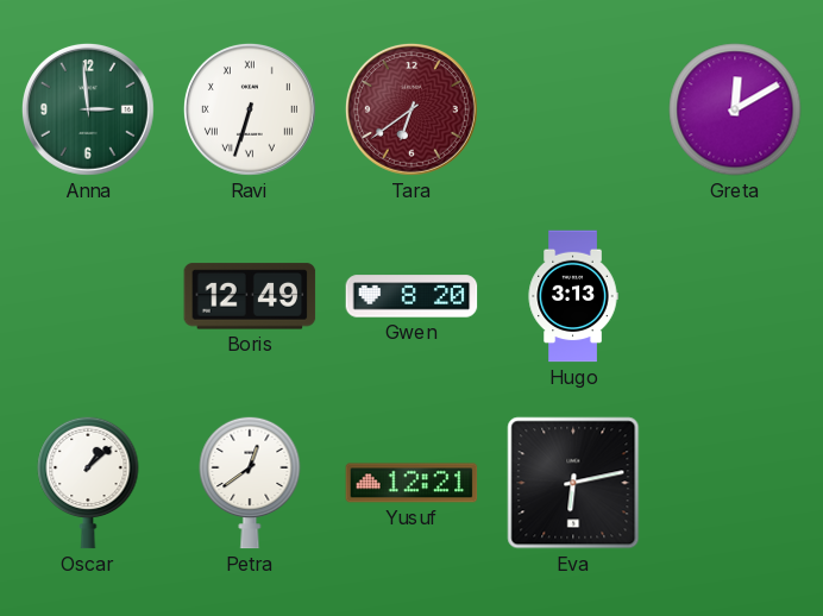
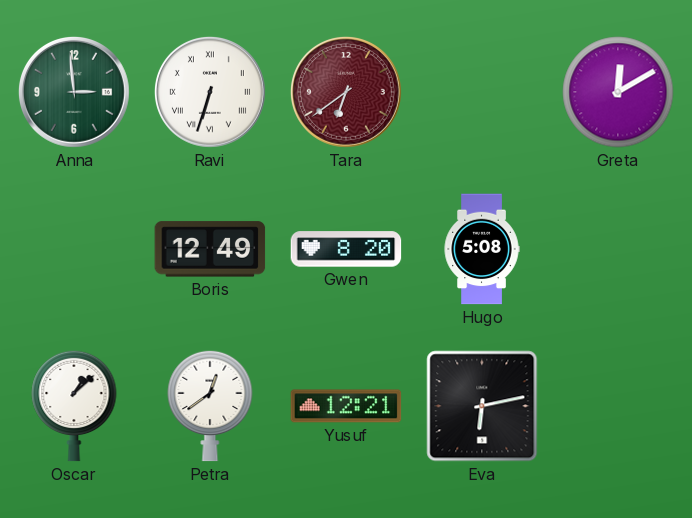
Hugo: 3:13 -> 5:08 (482, 249)
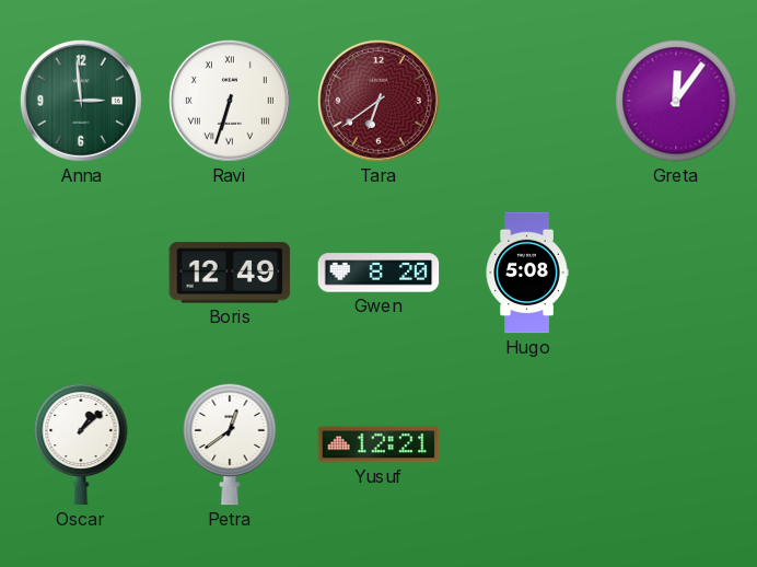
Greta: 12:10 -> 12:06 (676, 101)
Eva: 6:13 -> none (482, 406)
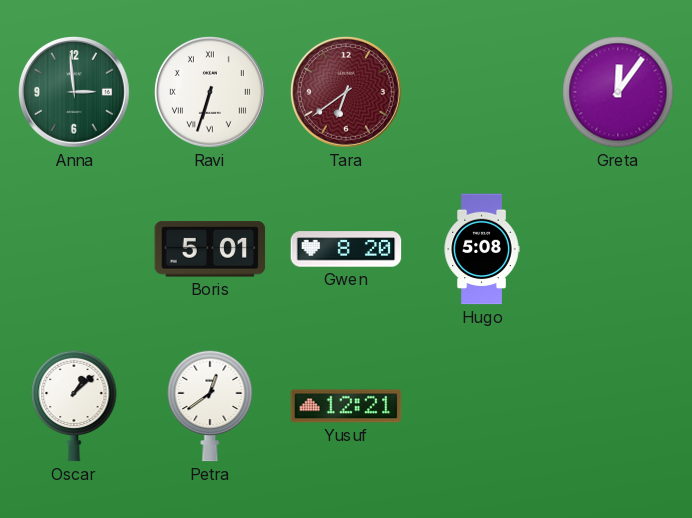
Boris: 12:49 -> 5:01 (210, 249)
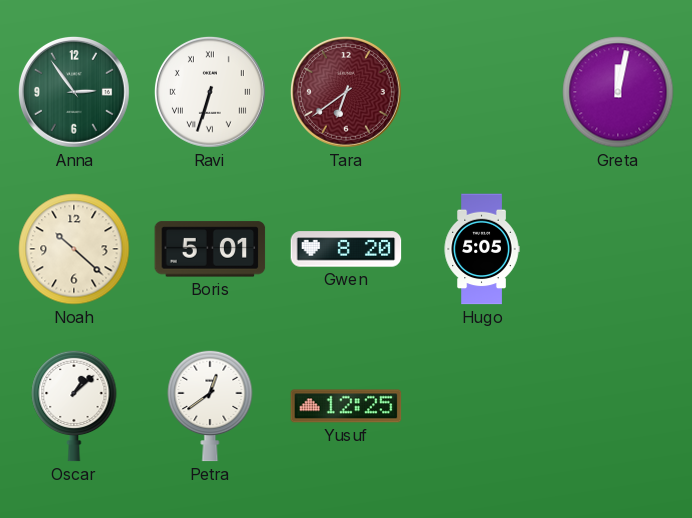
Anna: 2:59 -> 2:54 (74, 92)
Greta: 12:06 -> 12:02 (618, 92)
Noah: none -> 10:22 (74, 249)
Hugo: 5:08 -> 5:05 (482, 249)
Yusuf: 12:21 -> 12:25 (346, 406)
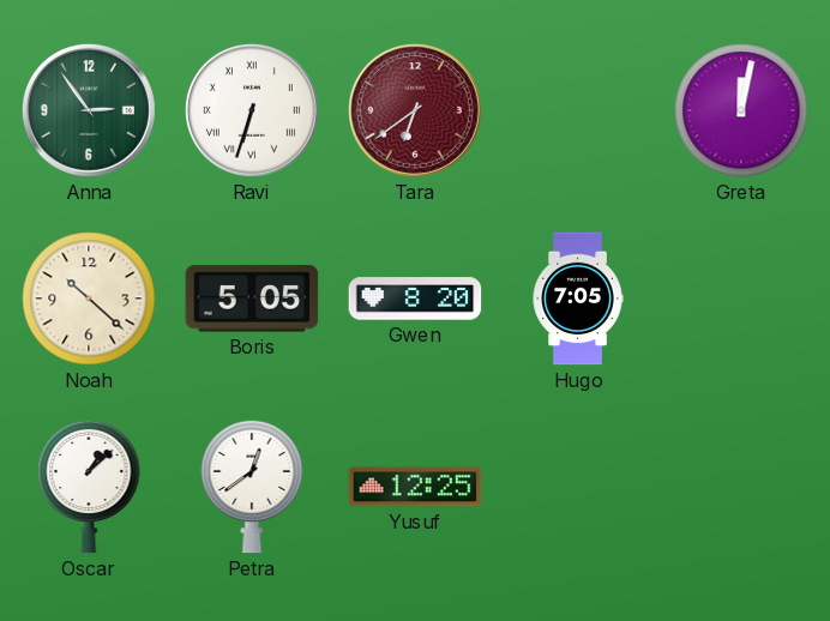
Boris: 5:01 -> 5:05 (252, 299)
Hugo: 5:05 -> 7:05 (578, 299)
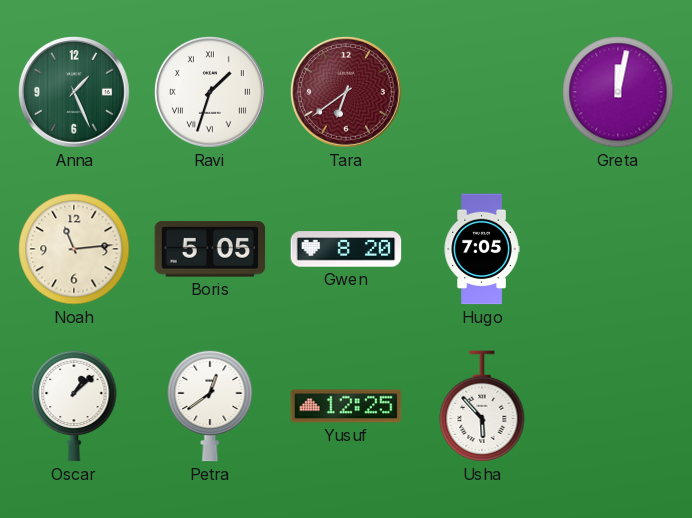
Anna: 2:54 -> 1:26 (74, 92)
Ravi: 6:33 -> 1:33 (210, 92)
Noah: 10:22 -> 11:14 (74, 249)
Usha: none -> 5:53 (482, 406)
